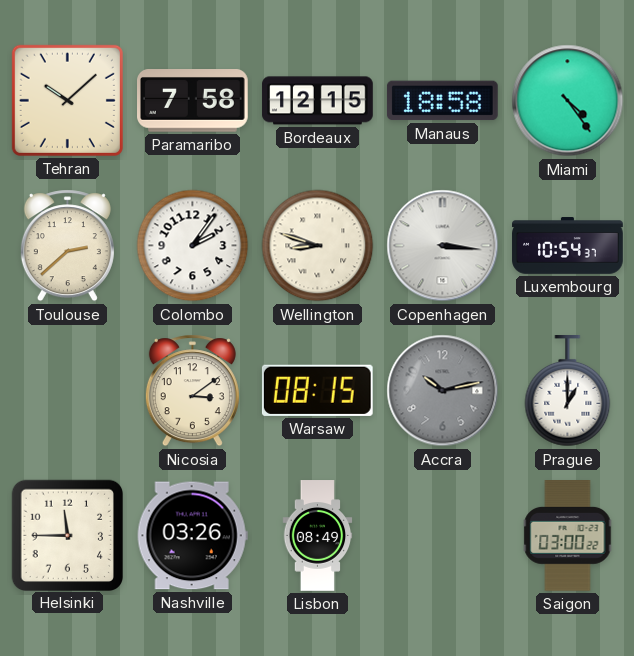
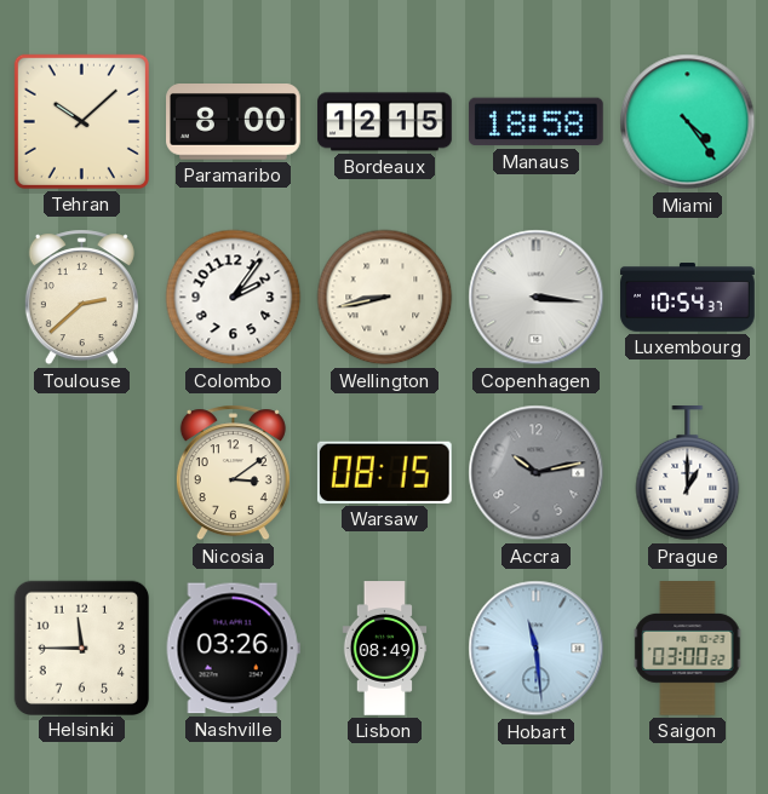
Paramaribo: 7:58 -> 8:00 (234, 122)
Wellington: 8:48 -> 8:43 (385, 298)
Hobart: none -> 11:29 (537, 649)
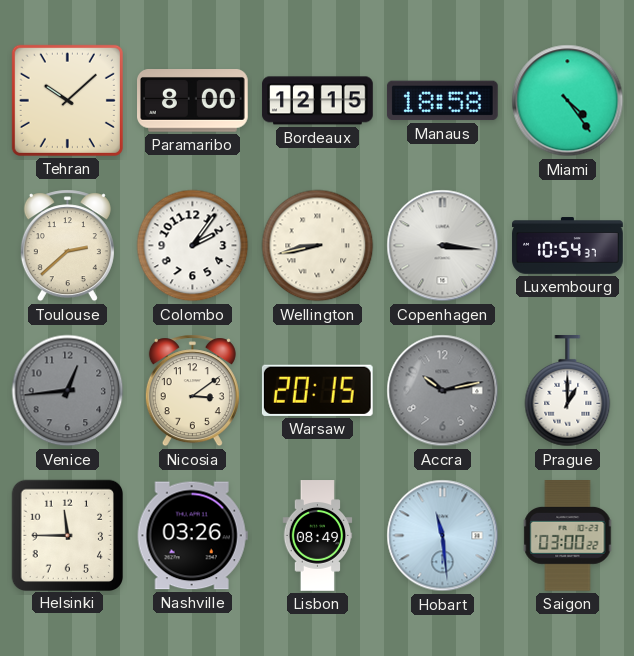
Venice: none -> 12:44 (68, 391)
Warsaw: 08:15 -> 20:15 (317, 390)
